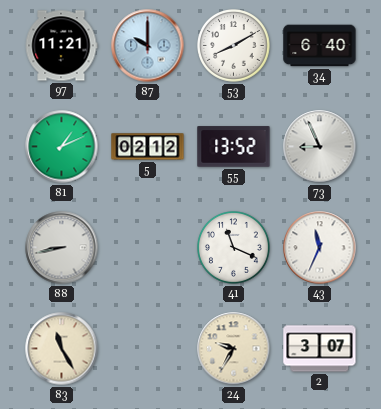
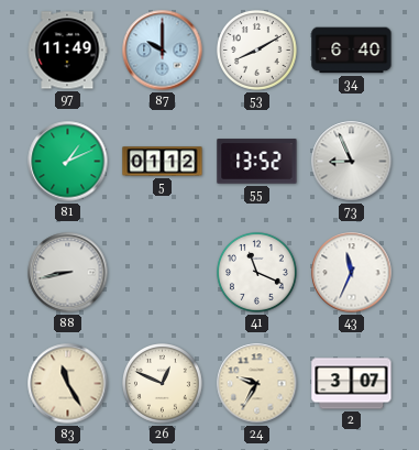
97: 11:21 -> 11:49 (67, 51)
5: 02:12 -> 01:12 (163, 162)
26: none -> 12:49 (163, 384)
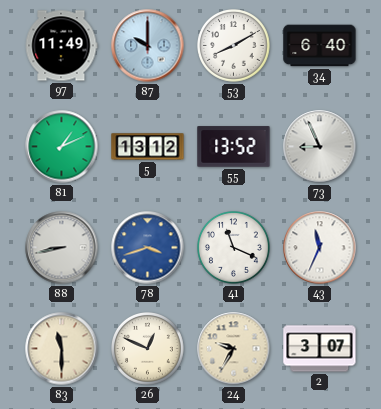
5: 01:12 -> 13:12 (148, 147)
78: none -> 3:42 (148, 248)
83: 11:25 -> 11:30 (62, 349)
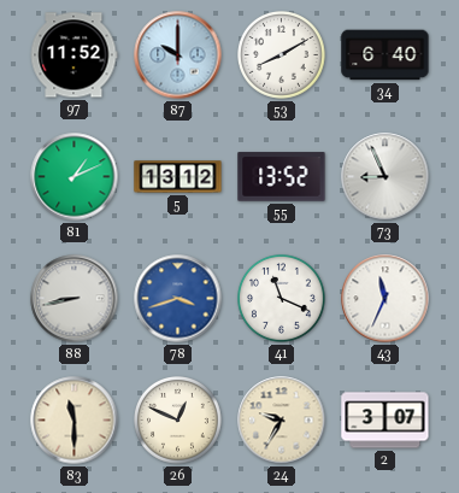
97: 11:49 -> 11:52 (73, 55)
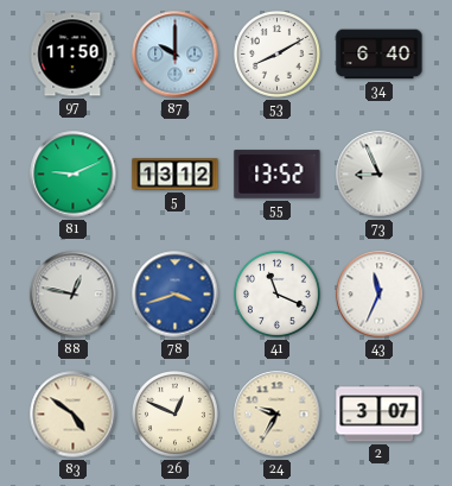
97: 11:52 -> 11:50 (72, 55)
81: 1:11 -> 9:11 (74, 175)
88: 8:43 -> 12:47 (74, 295)
83: 11:30 -> 4:51 (74, 415)
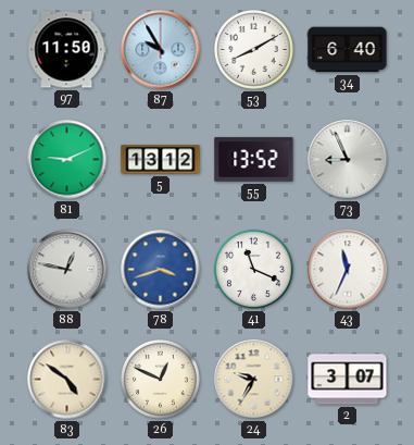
87: 10:00 -> 9:55 (161, 50)
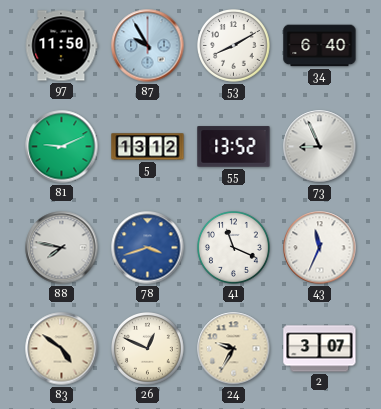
88: 12:47 -> 7:47 (62, 248)
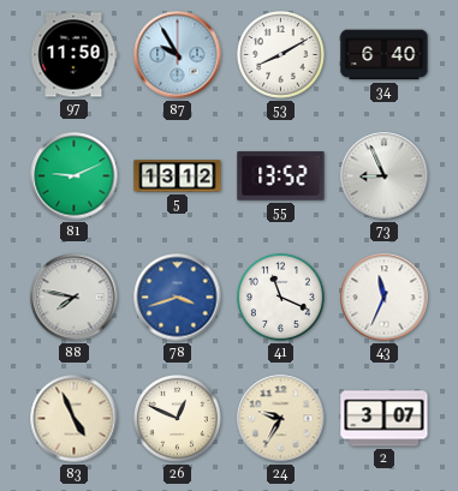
83: 4:51 -> 4:56 (75, 419)
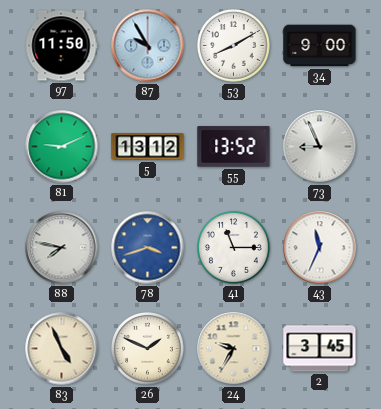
34: 6:40 -> 9:00 (320, 46)
41: 11:19 -> 11:15 (234, 248)
26: 12:49 -> 1:49 (148, 349)
2: 3:07 -> 3:45 (320, 349)
